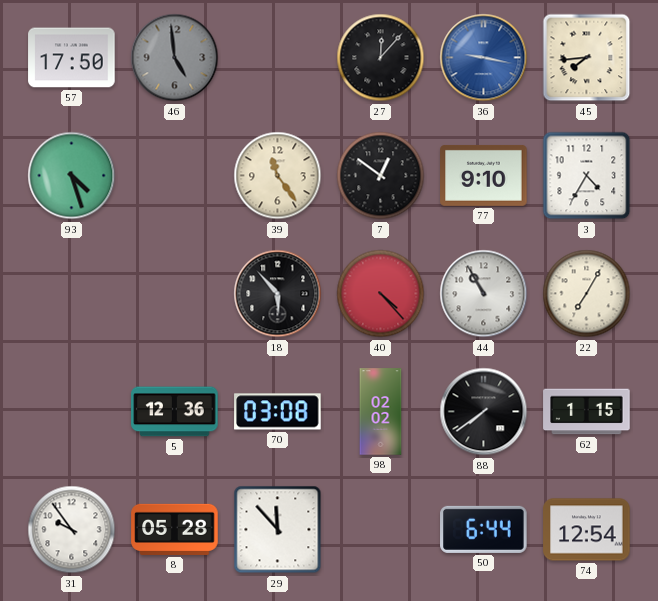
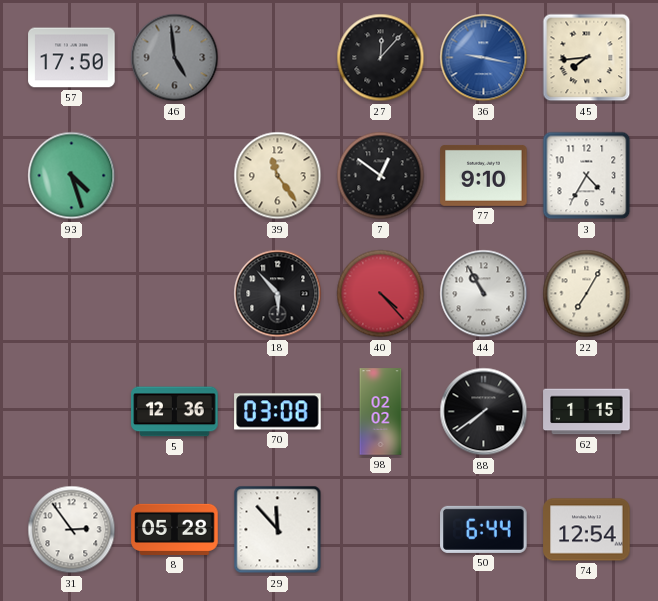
31: 9:54 -> 2:54 (72, 530)
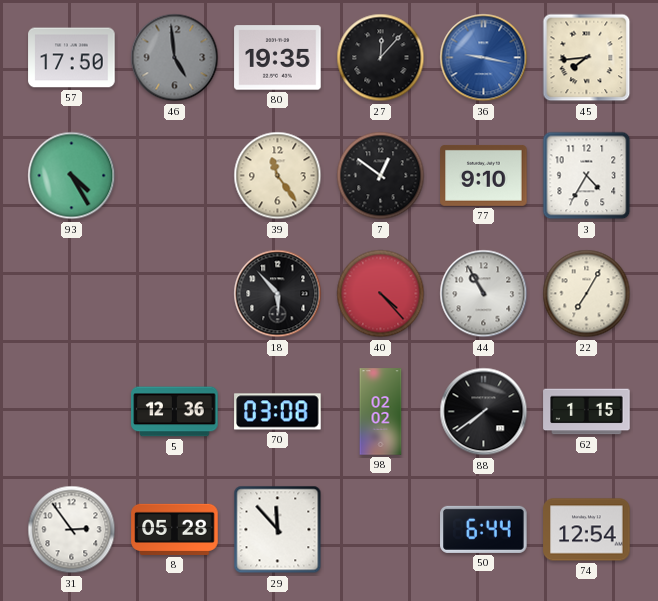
80: none -> 19:35 (278, 58)
93: 4:27 -> 4:25 (72, 176)
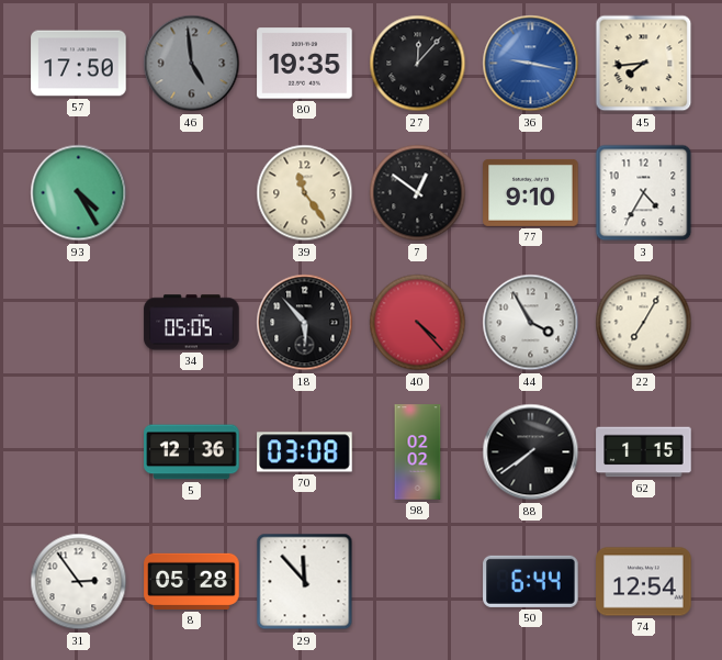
34: none -> 05:05 (192, 323)
44: 10:55 -> 3:55 (531, 323)
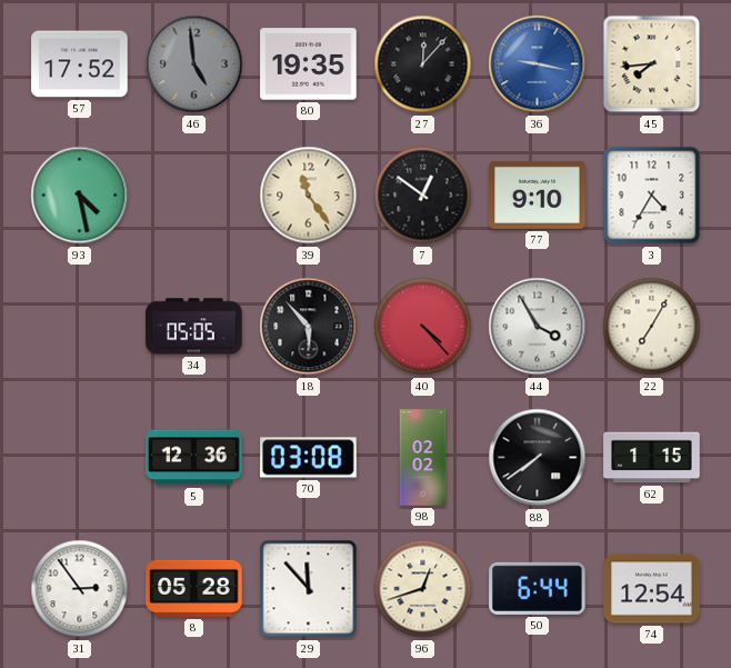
57: 17:50 -> 17:52 (80, 64)
93: 4:25 -> 4:28 (80, 196)
96: none -> 12:42 (423, 589)
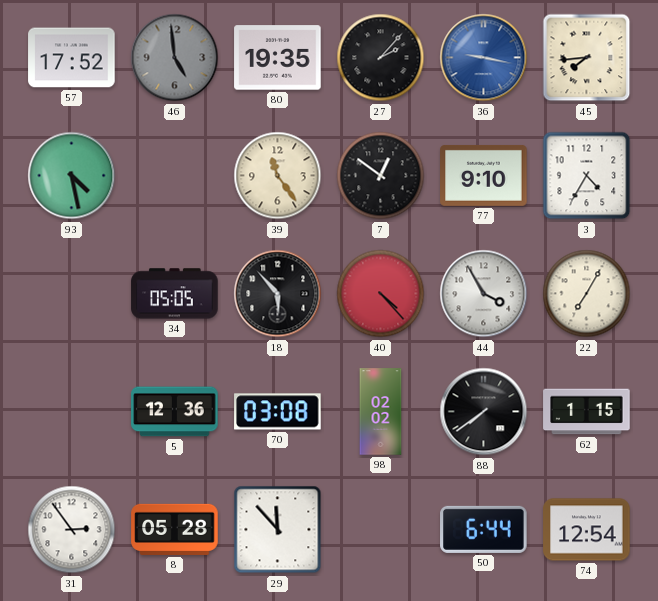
27: 12:07 -> 2:07 (381, 58)
96: 12:42 -> none (423, 589)
